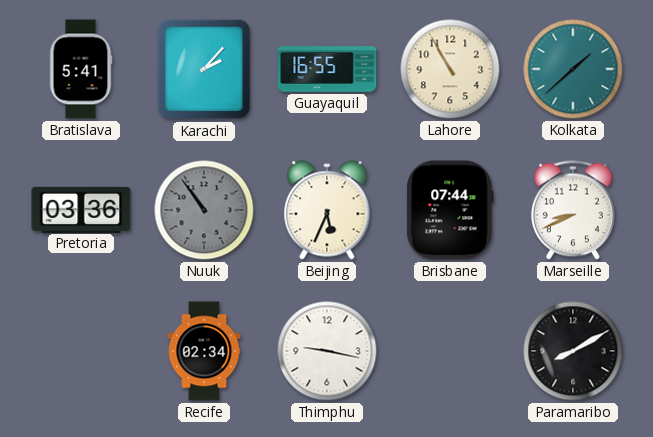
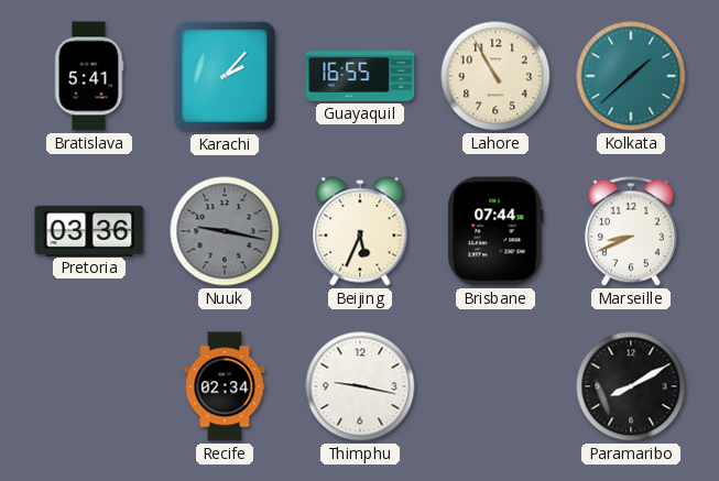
Nuuk: 10:54 -> 9:17 (225, 231)
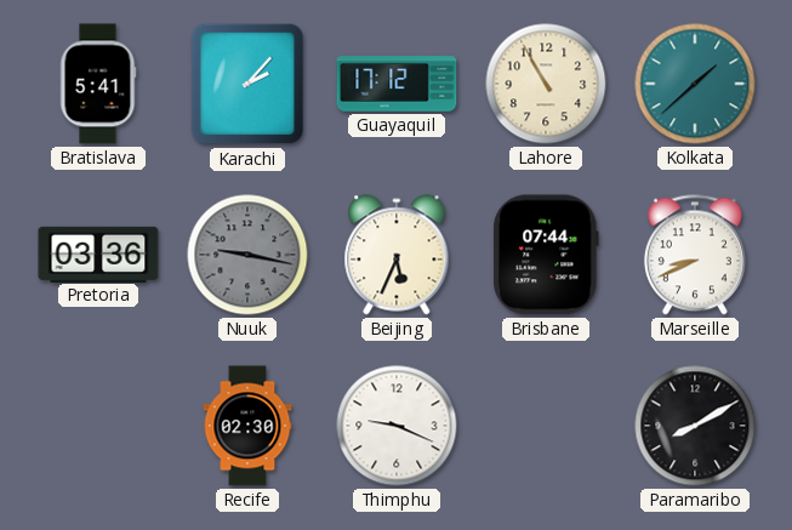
Guayaquil: 16:55 -> 17:12 (397, 84)
Recife: 02:34 -> 02:30 (247, 426)
Thimphu: 9:17 -> 9:19 (397, 426)
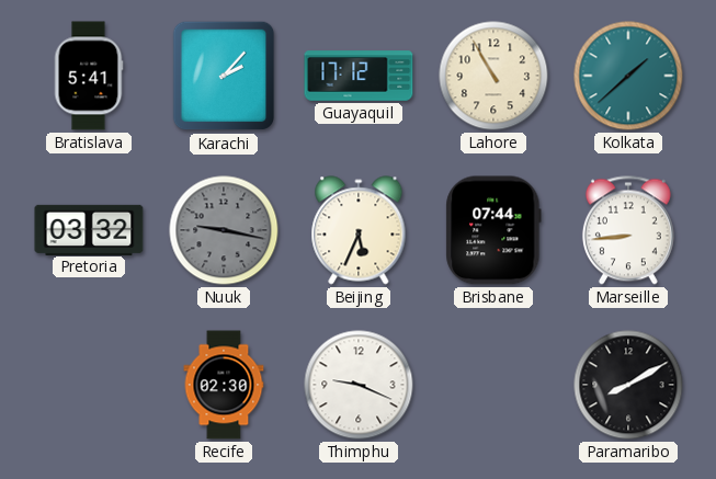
Pretoria: 03:36 -> 03:32 (89, 229)
Marseille: 8:41 -> 8:44 (628, 230)
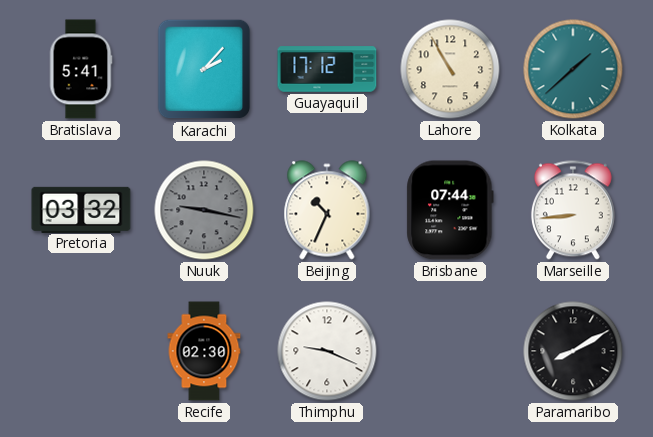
Beijing: 5:34 -> 10:34 (327, 210)
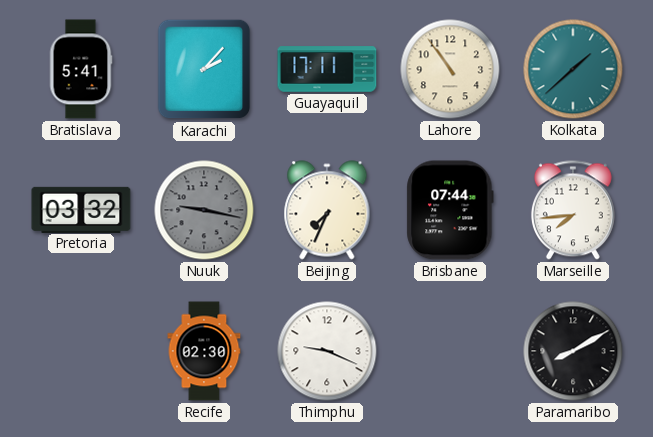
Guayaquil: 17:12 -> 17:11 (327, 69)
Lahore: 10:55 -> 10:54 (450, 69)
Beijing: 10:34 -> 7:34 (327, 210)
Marseille: 8:44 -> 7:44 (573, 210)
